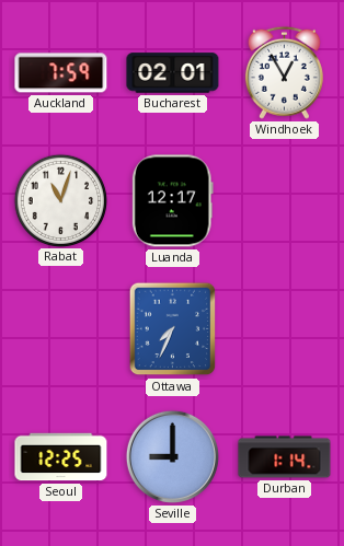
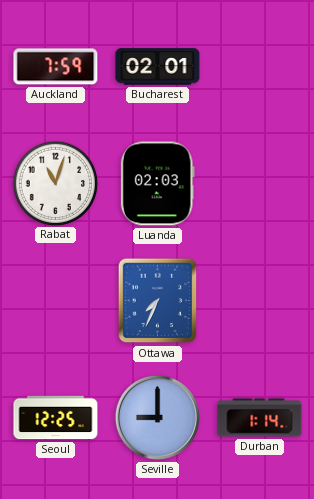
Windhoek: 12:55 -> none (284, 72)
Luanda: 12:17 -> 02:03 (157, 184)
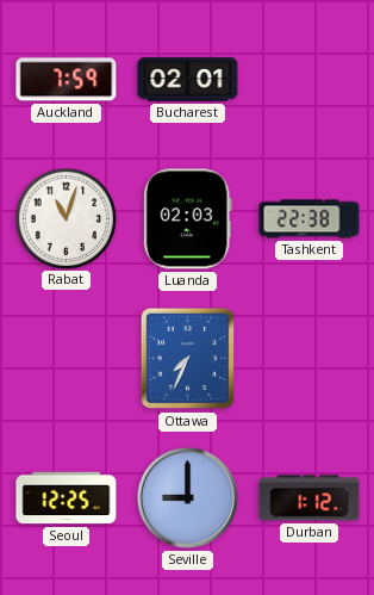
Tashkent: none -> 22:38 (310, 219)
Durban: 1:14 -> 1:12 (310, 498)
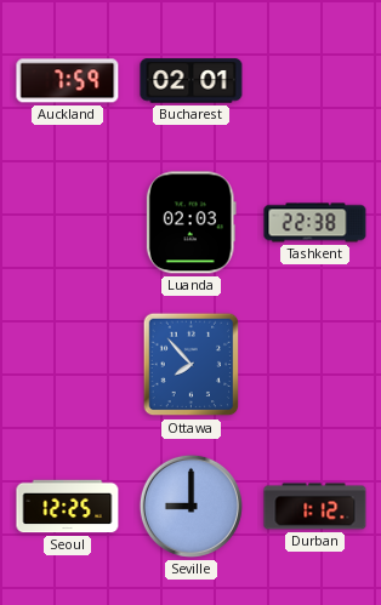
Rabat: 11:03 -> none (66, 218)
Ottawa: 7:34 -> 7:53 (192, 365)
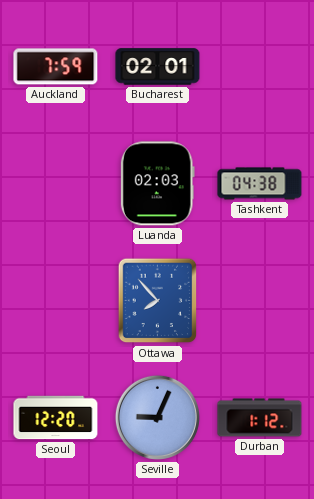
Tashkent: 22:38 -> 04:38 (260, 184)
Seoul: 12:25 -> 12:20 (56, 418)
Seville: 9:00 -> 9:04 (157, 417)
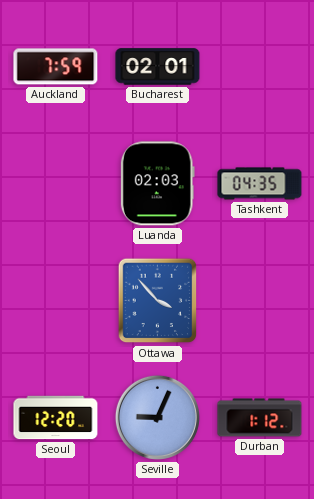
Tashkent: 04:38 -> 04:35 (260, 184)
Ottawa: 7:53 -> 3:53 (158, 301)
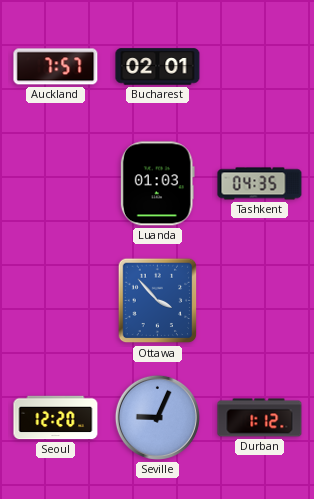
Auckland: 7:59 -> 7:57 (56, 67)
Luanda: 02:03 -> 01:03 (157, 184)
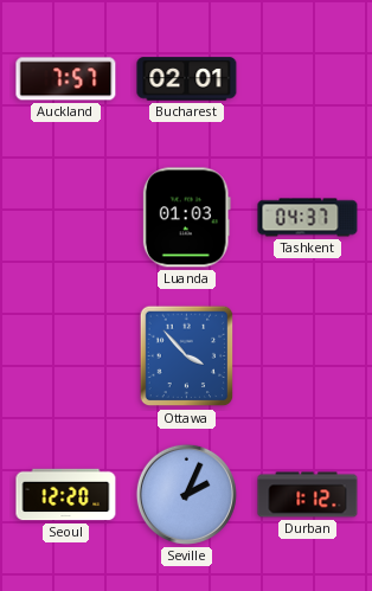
Tashkent: 04:35 -> 04:37 (308, 218)
Seville: 9:04 -> 2:04 (186, 494)
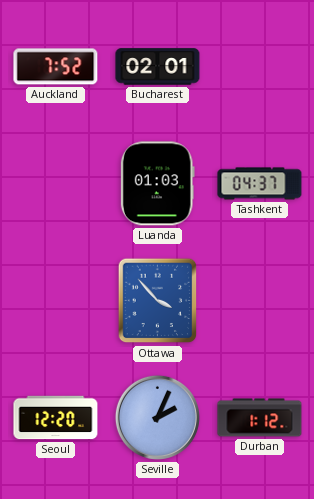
Auckland: 7:57 -> 7:52 (56, 67)
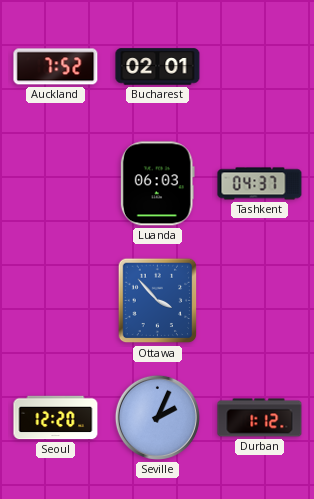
Luanda: 01:03 -> 06:03 (157, 184)
